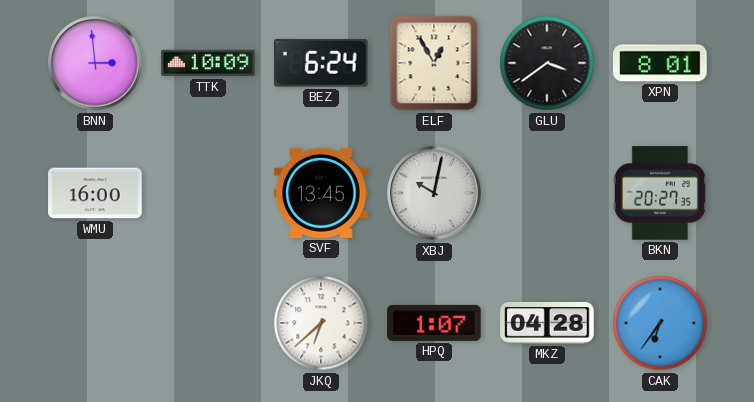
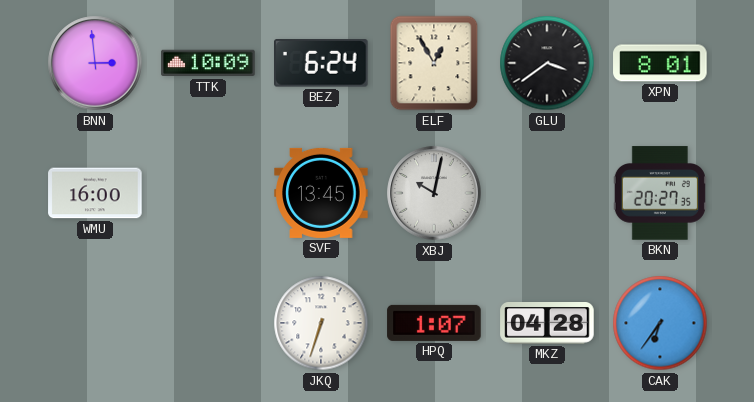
JKQ: 6:38 -> 6:33 (321, 323)
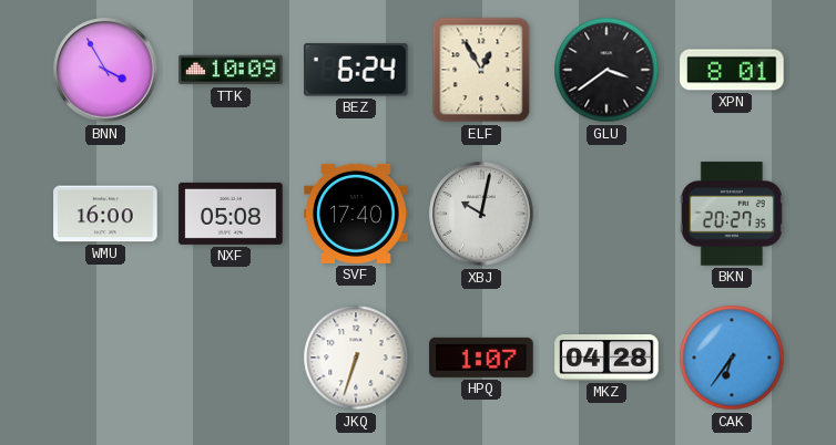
BNN: 2:59 -> 3:55 (105, 70)
NXF: none -> 05:08 (231, 214)
SVF: 13:45 -> 17:40 (356, 214)
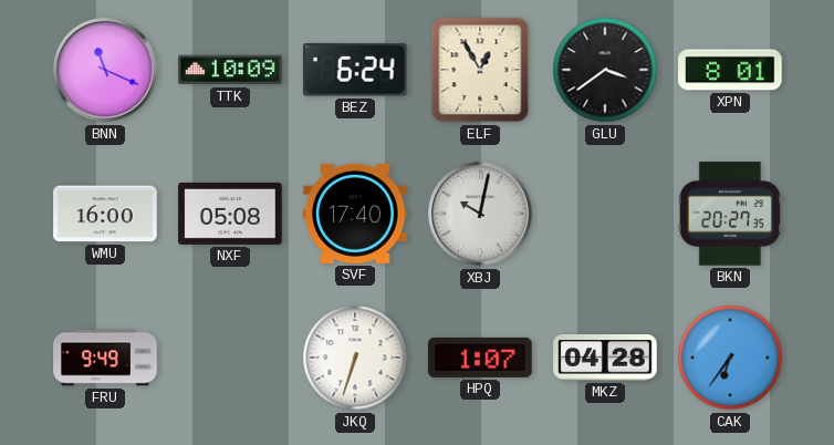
BNN: 3:55 -> 11:19 (105, 70)
FRU: none -> 9:49 (105, 358)
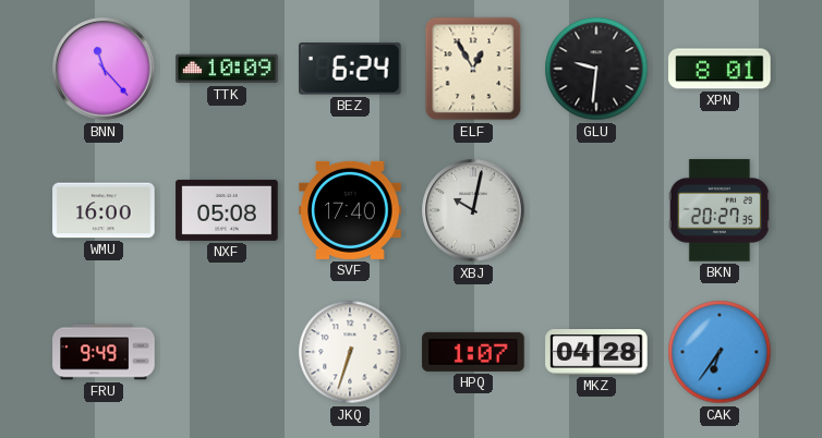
BNN: 11:19 -> 11:23 (104, 69)
GLU: 3:39 -> 9:31 (596, 69)
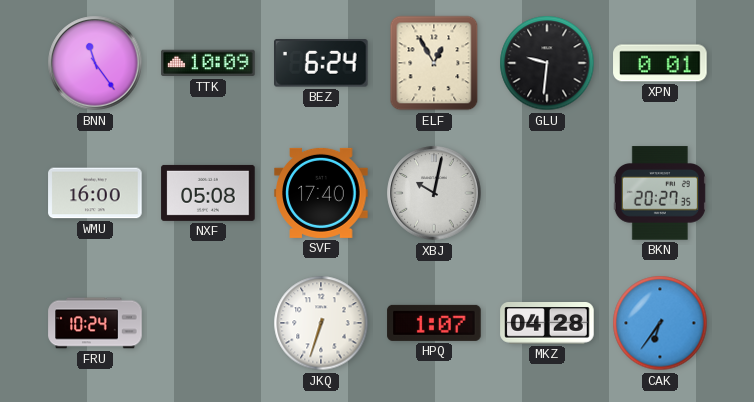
BNN: 11:23 -> 11:24 (95, 63)
XPN: 8:01 -> 0:01 (660, 63)
FRU: 9:49 -> 10:24 (95, 323)
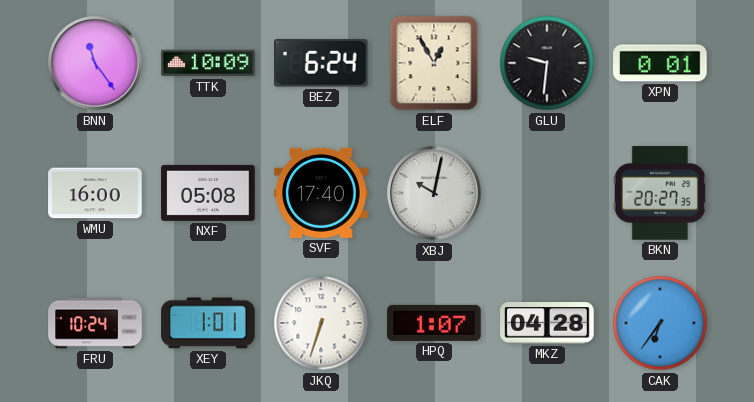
XEY: none -> 1:01 (208, 323)
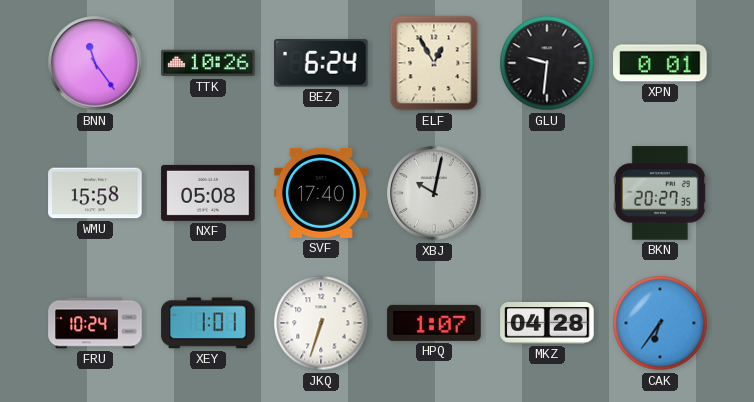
TTK: 10:09 -> 10:26 (208, 63)
WMU: 16:00 -> 15:58 (95, 193)
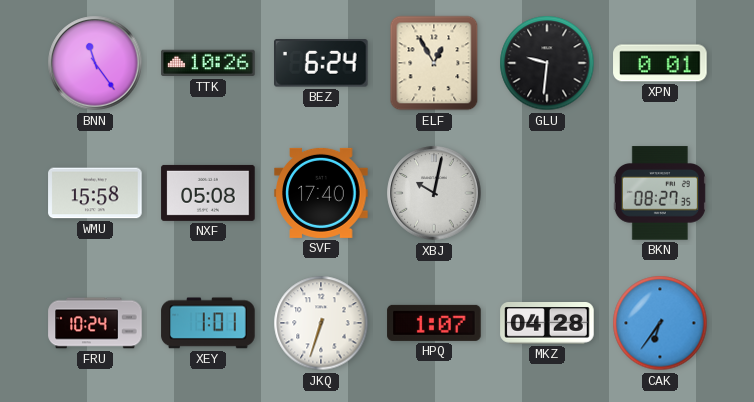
BKN: 20:27 -> 08:27 (660, 193)
